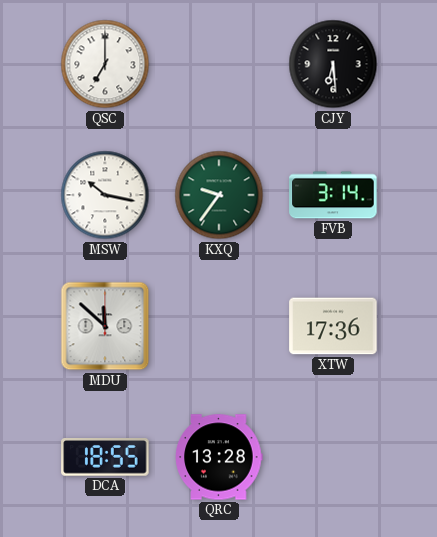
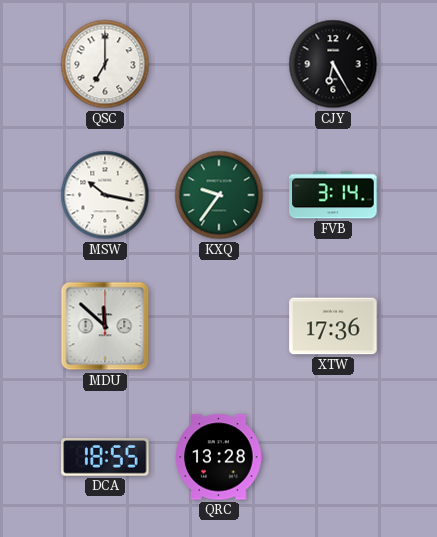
CJY: 6:29 -> 6:25 (333, 64)
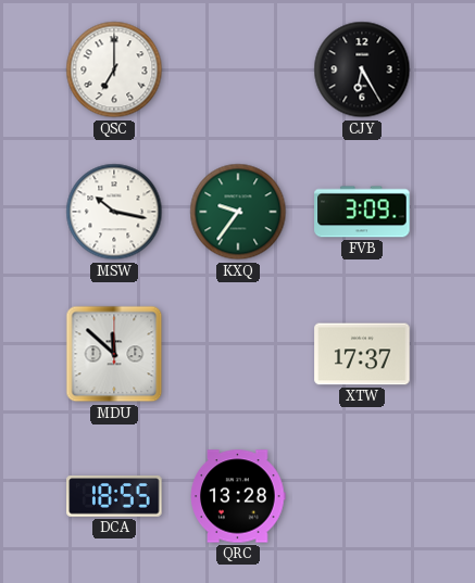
FVB: 3:14 -> 3:09 (362, 212)
XTW: 17:36 -> 17:37 (362, 354)
